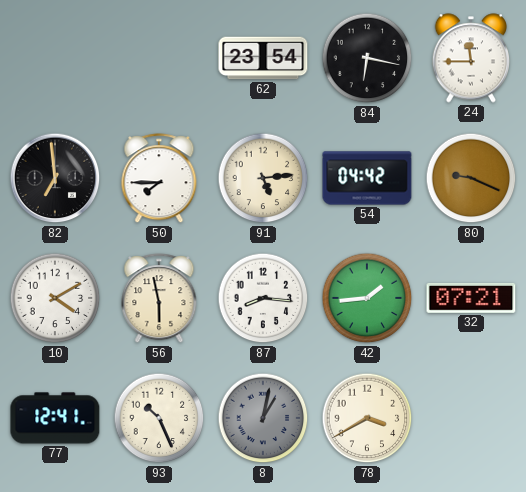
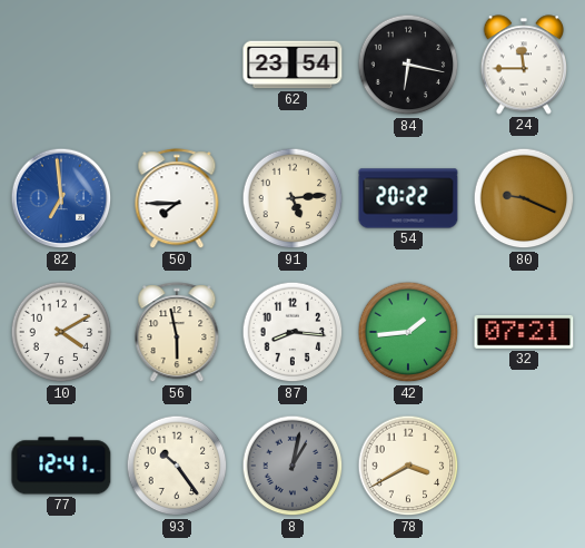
82 dial: black -> blue (61, 198)
54: 04:42 -> 20:22 (408, 198)
93: 10:26 -> 10:24 (177, 466)
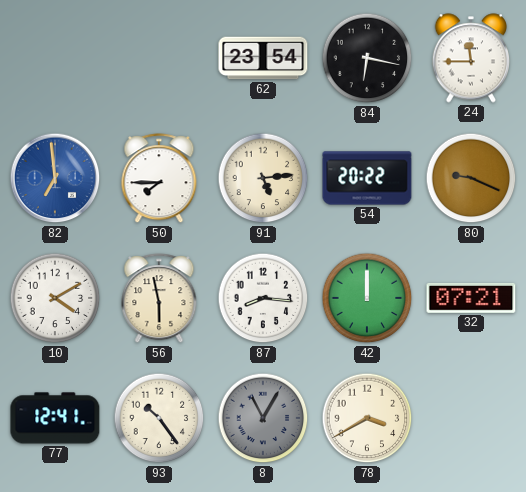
42: 1:44 -> 12:00 (367, 298)
8: 1:02 -> 11:05 (263, 418)
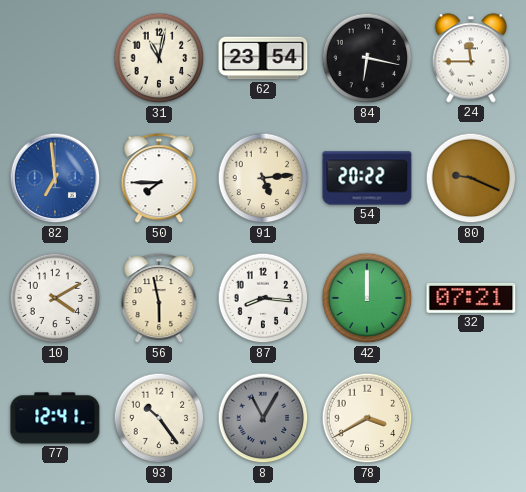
31: none -> 11:02 (159, 58)
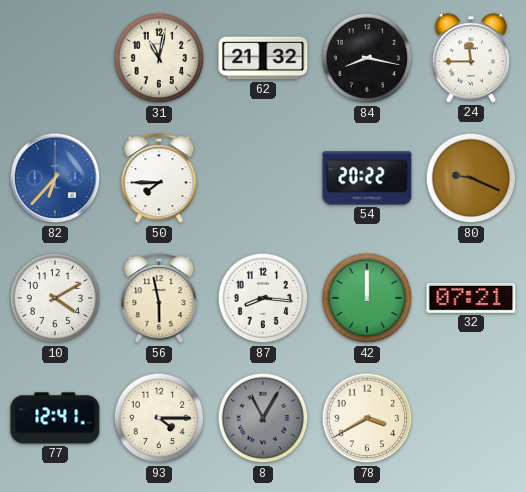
62: 23:54 -> 21:32 (263, 58)
84: 6:17 -> 8:17 (367, 58)
82: 6:59 -> 6:37 (55, 178)
91: 5:14 -> none (263, 178)
93: 10:24 -> 4:15 (159, 418)
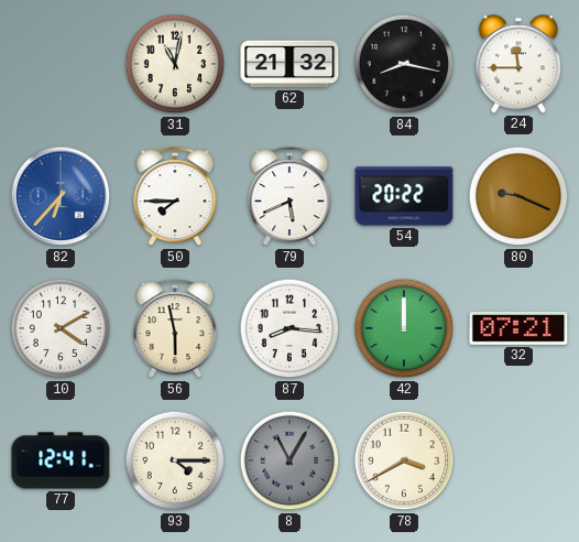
79: none -> 5:41 (289, 197)
